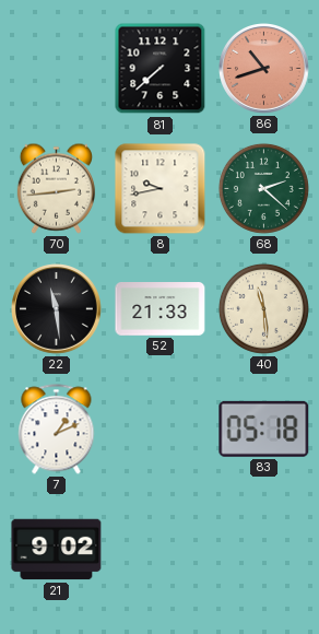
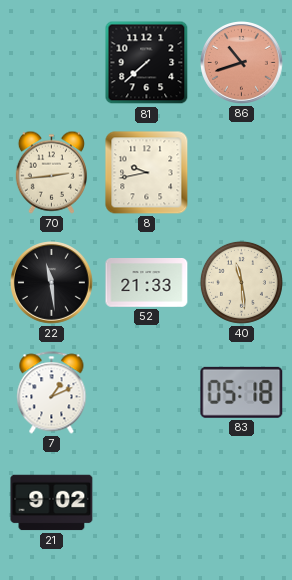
68: 2:22 -> none (263, 188)
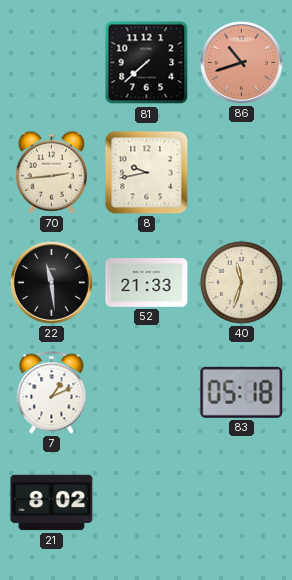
40: 11:29 -> 11:33 (241, 282)
21: 9:02 -> 8:02 (52, 503)
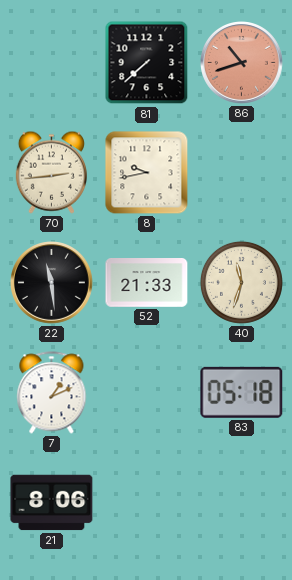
21: 8:02 -> 8:06 (52, 503)
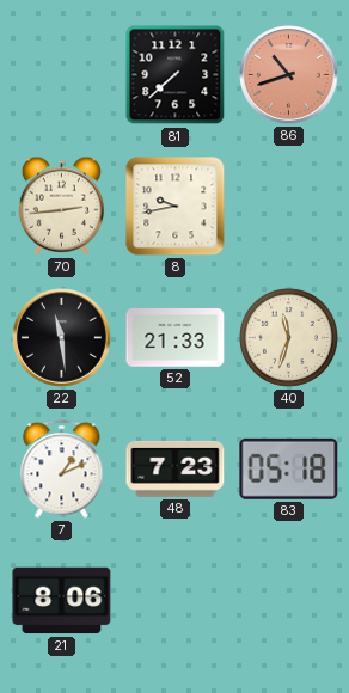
48: none -> 7:23 (176, 468)
